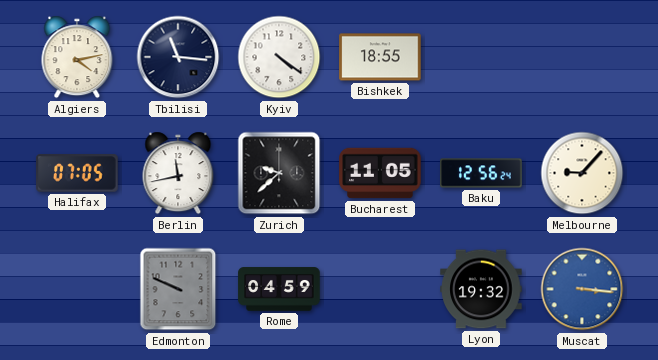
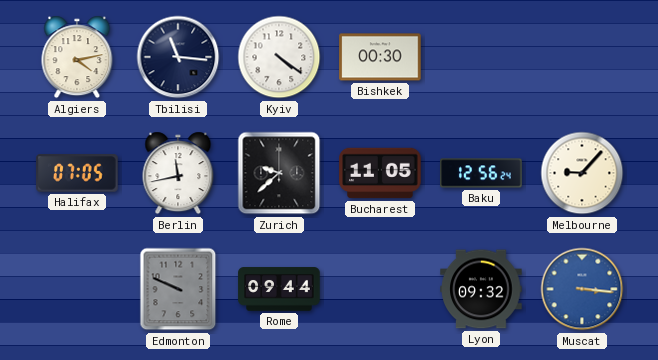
Bishkek: 18:55 -> 00:30 (380, 57)
Rome: 04:59 -> 09:44 (279, 289)
Lyon: 19:32 -> 09:32 (481, 289)
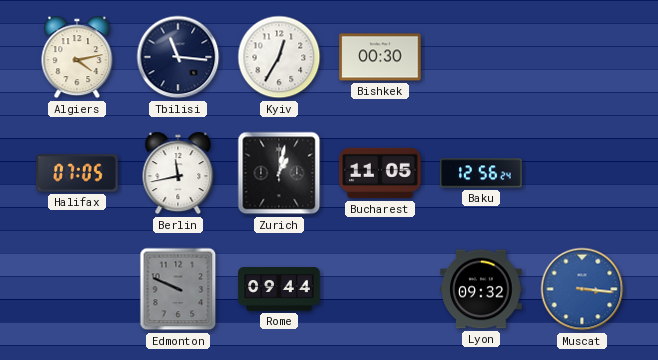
Kyiv: 4:21 -> 12:35 (279, 57)
Zurich: 9:38 -> 1:02 (279, 173)
Melbourne: 9:07 -> none (582, 173)
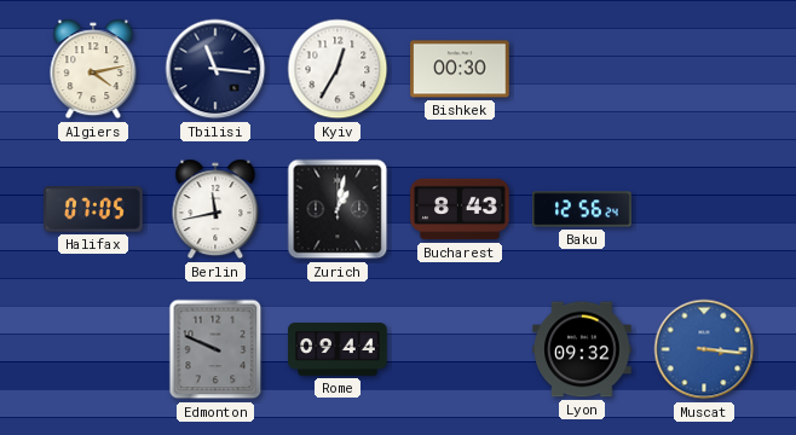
Bucharest: 11:05 -> 8:43 (460, 209)
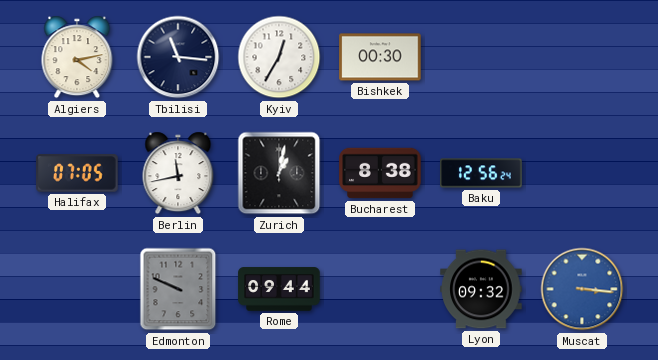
Bucharest: 8:43 -> 8:38 (380, 173)
